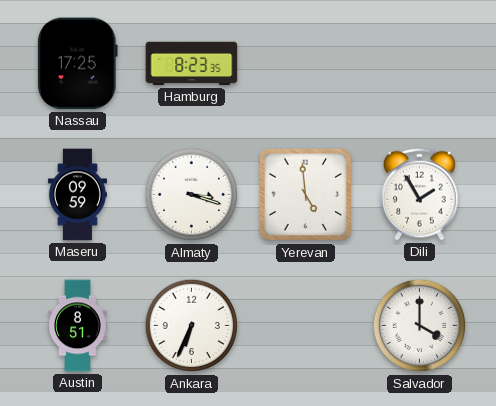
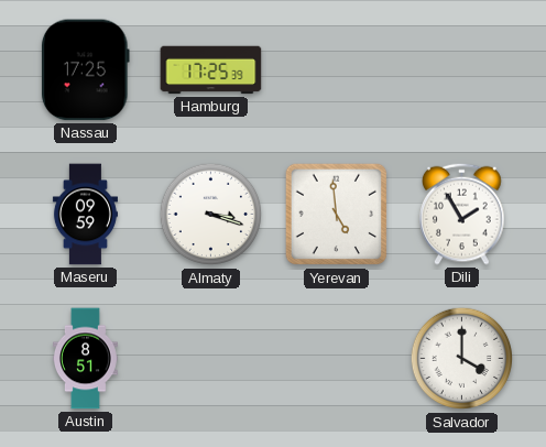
Hamburg: 8:23 -> 17:25 (211, 70)
Ankara: 6:34 -> none (192, 326)
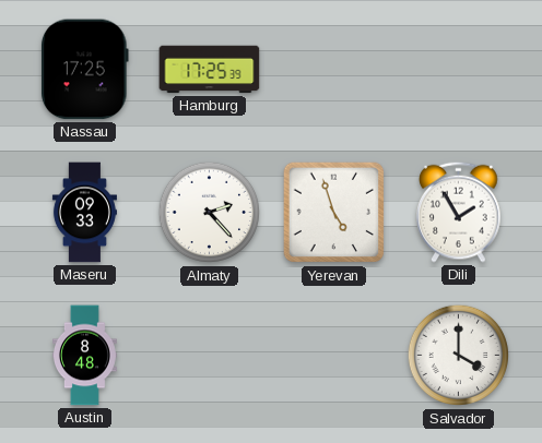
Maseru: 09:59 -> 09:33 (84, 213)
Almaty: 3:18 -> 2:23 (210, 213)
Yerevan: 4:59 -> 4:57 (334, 213)
Austin: 8:51 -> 8:48 (84, 356)
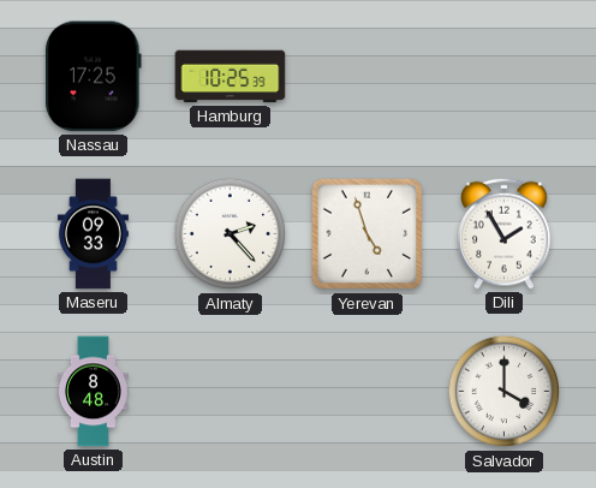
Hamburg: 17:25 -> 10:25 (231, 77)
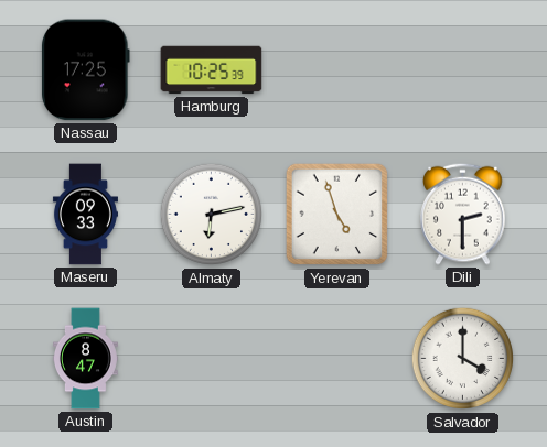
Almaty: 2:23 -> 6:13 (212, 215)
Dili: 1:55 -> 2:30 (463, 214)
Austin: 8:48 -> 8:47 (85, 359)
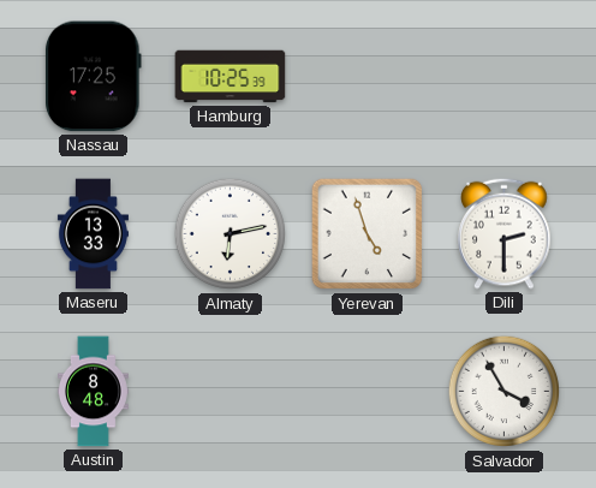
Maseru: 09:33 -> 13:33 (93, 234)
Austin: 8:47 -> 8:48 (93, 392)
Salvador: 4:00 -> 3:55 (505, 392)
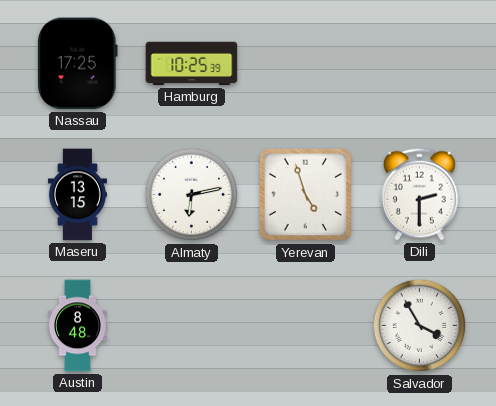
Maseru: 13:33 -> 13:15 (77, 195)
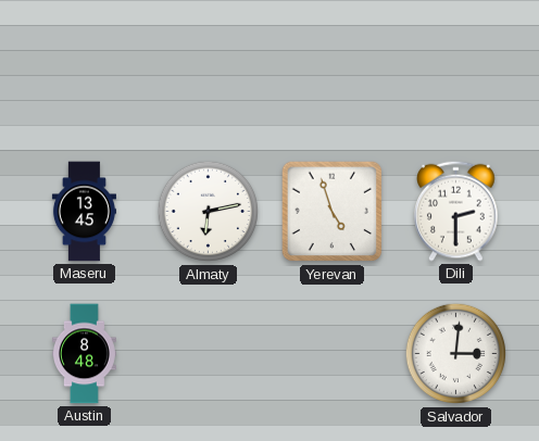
Nassau: 17:25 -> none (77, 64)
Hamburg: 10:25 -> none (192, 64)
Maseru: 13:15 -> 13:45 (84, 212)
Salvador: 3:55 -> 3:01 (456, 354)
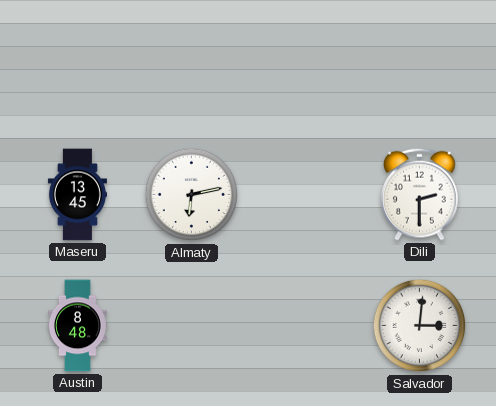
Yerevan: 4:57 -> none (333, 212)
